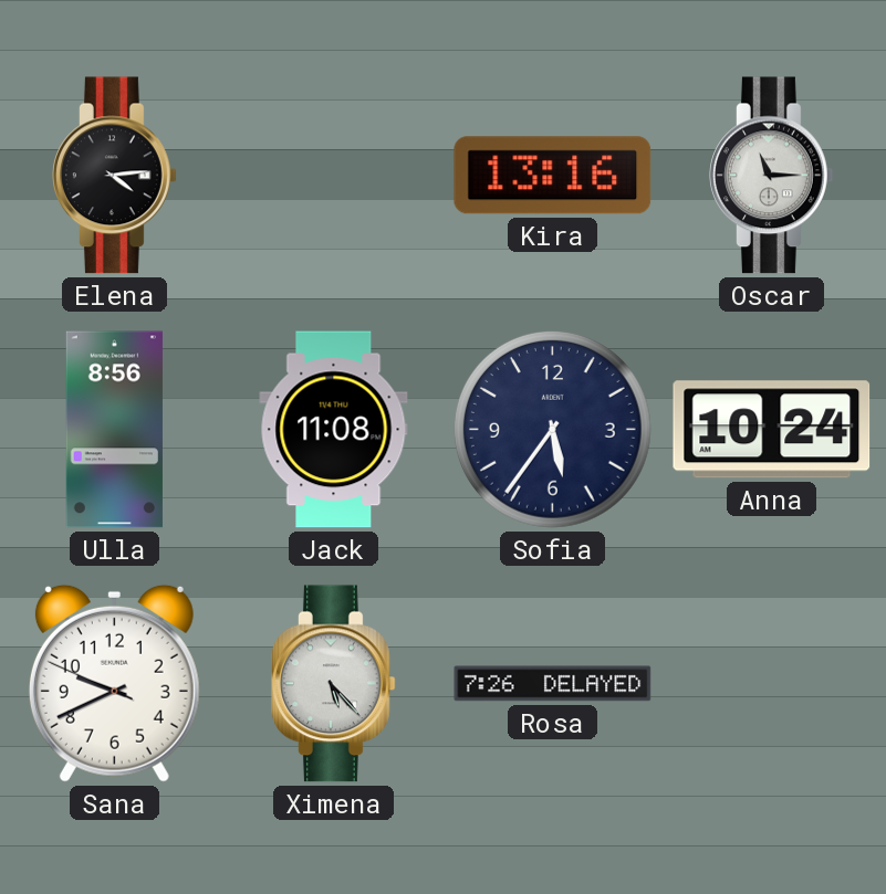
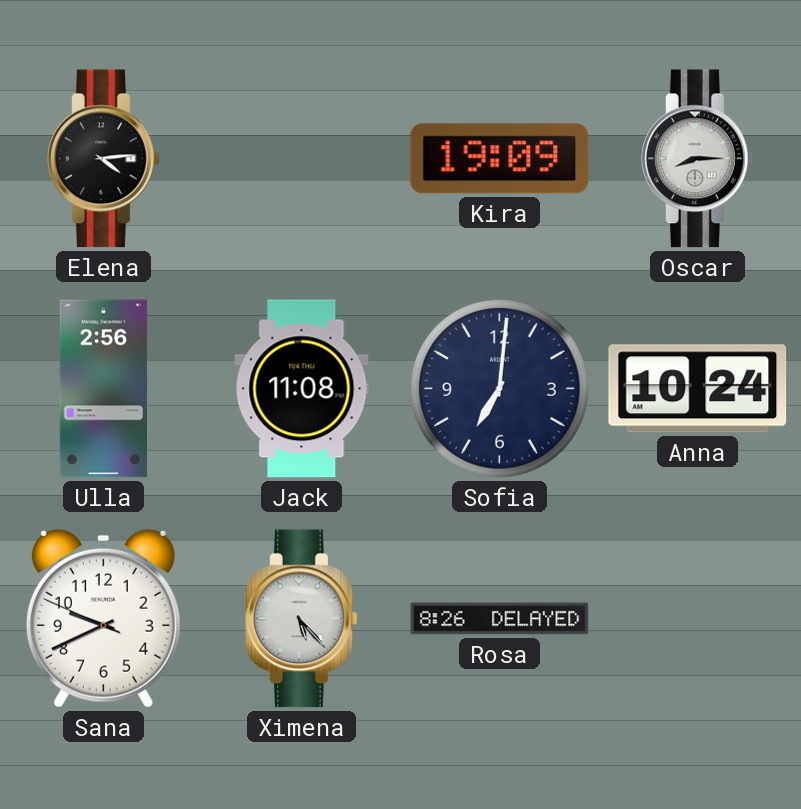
Kira: 13:16 -> 19:09 (500, 159)
Oscar: 11:15 -> 8:15 (698, 159)
Ulla: 8:56 -> 2:56 (103, 389)
Sofia: 5:36 -> 7:01 (499, 388)
Rosa: 7:26 -> 8:26 (500, 619)
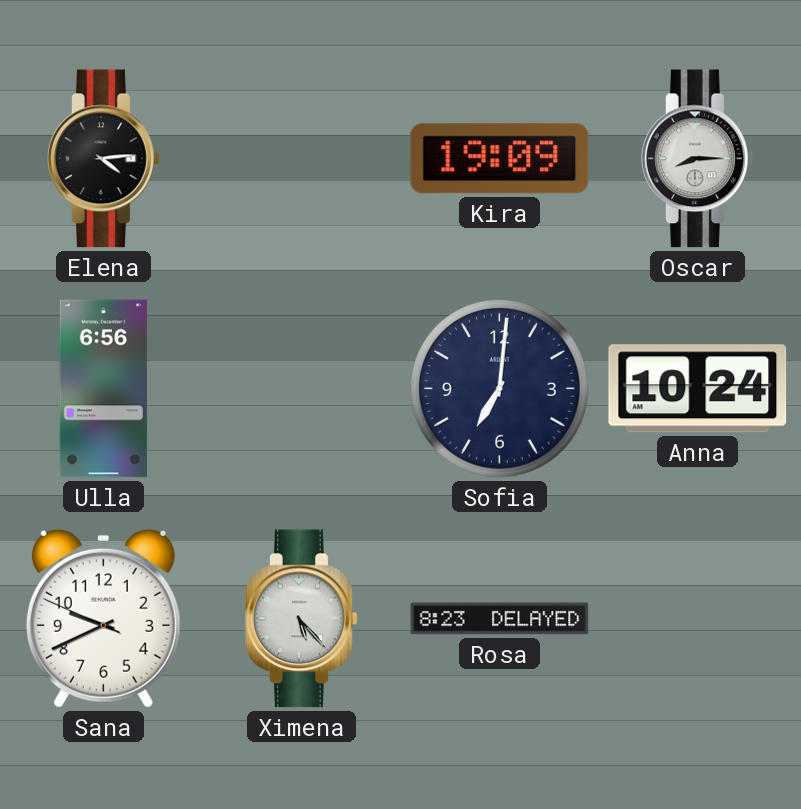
Ulla: 2:56 -> 6:56 (103, 389)
Jack: 11:08 -> none (302, 389)
Rosa: 8:26 -> 8:23 (500, 619)
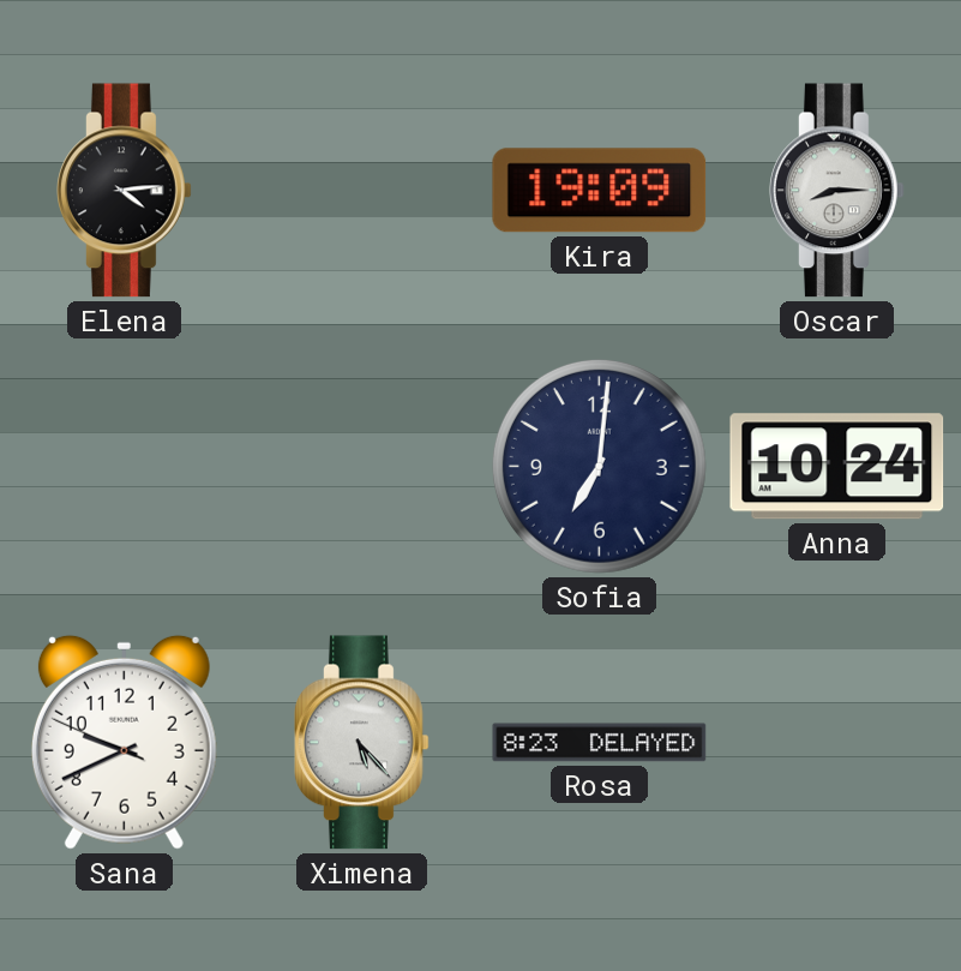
Ulla: 6:56 -> none (103, 389)
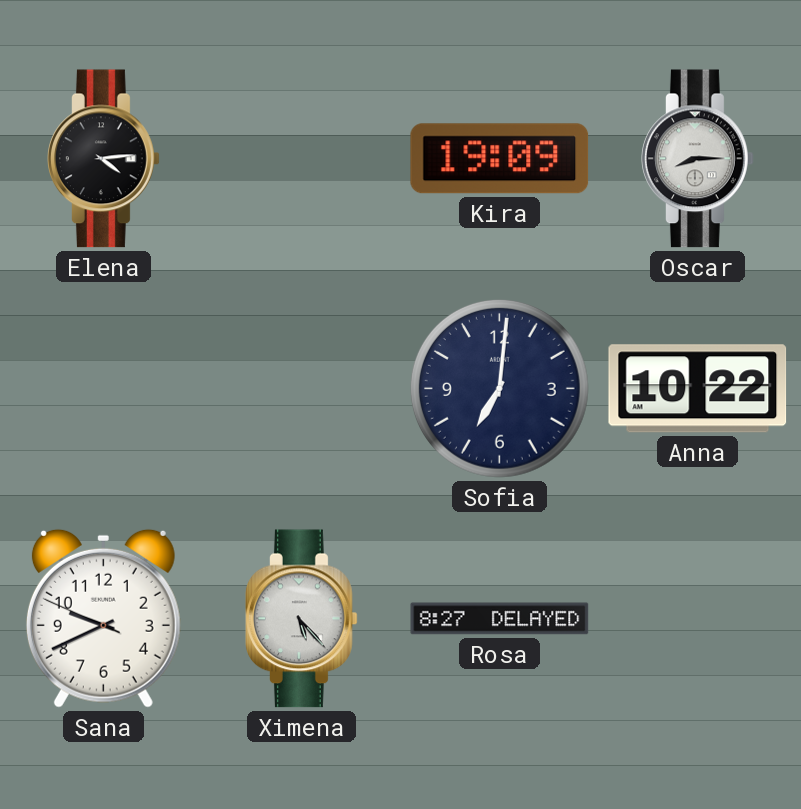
Anna: 10:24 -> 10:22 (698, 389)
Rosa: 8:23 -> 8:27 (500, 619)
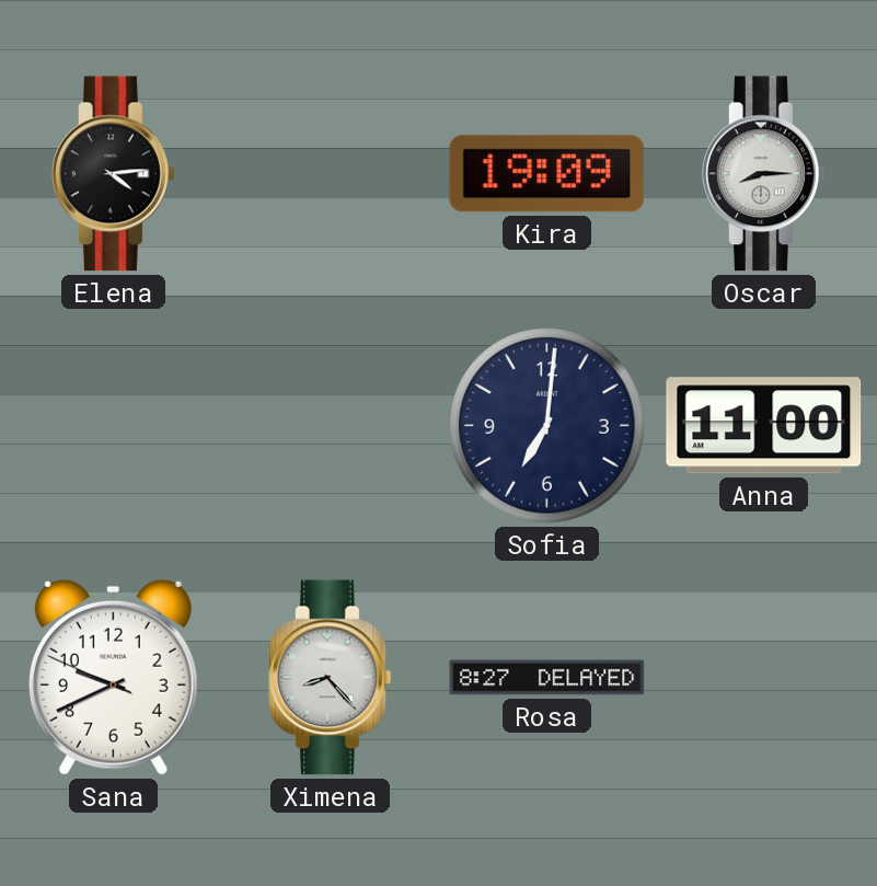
Anna: 10:22 -> 11:00 (764, 426)
Ximena: 5:23 -> 8:23 (331, 678)
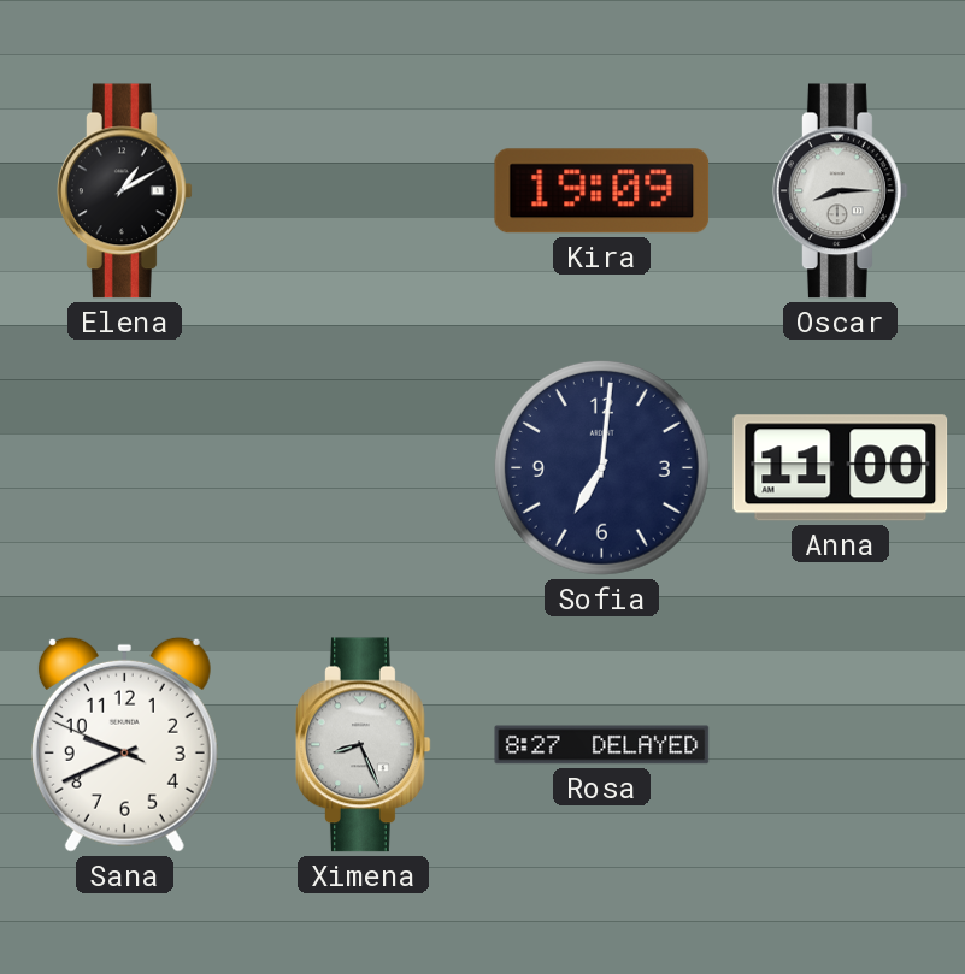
Elena: 4:14 -> 1:10 (125, 191)
Ximena: 8:23 -> 8:26 (364, 745)
